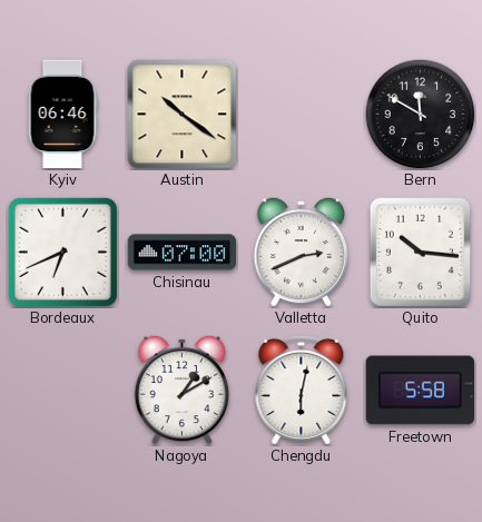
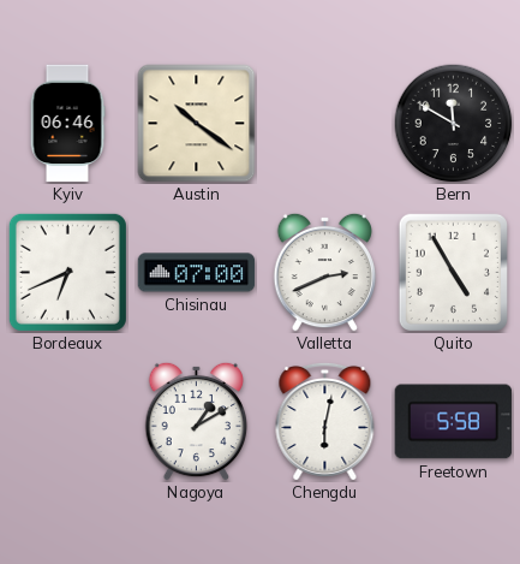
Quito: 10:16 -> 4:55 (453, 272)
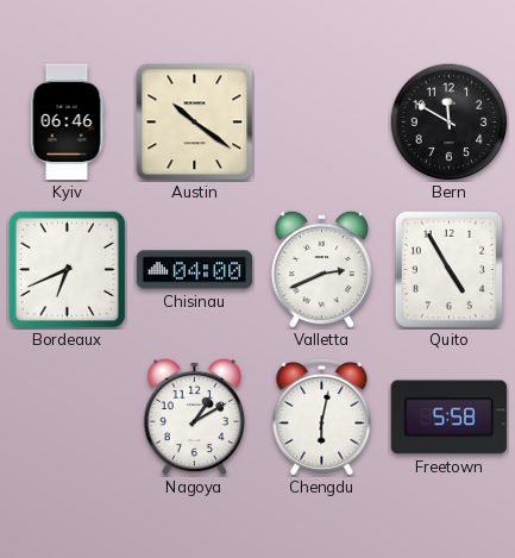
Chisinau: 07:00 -> 04:00 (195, 270)
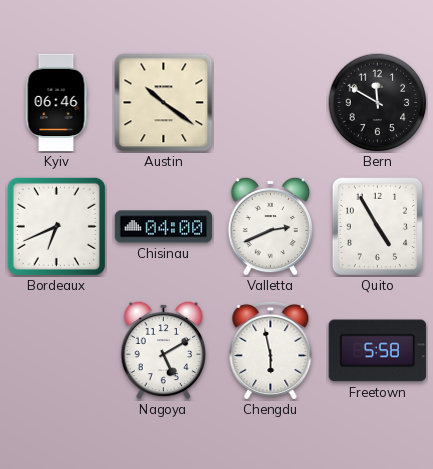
Nagoya: 1:10 -> 5:10 (164, 350)
Chengdu: 6:02 -> 5:58 (271, 350)
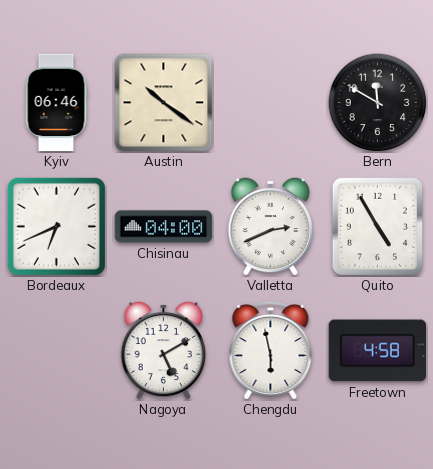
Freetown: 5:58 -> 4:58 (378, 351)
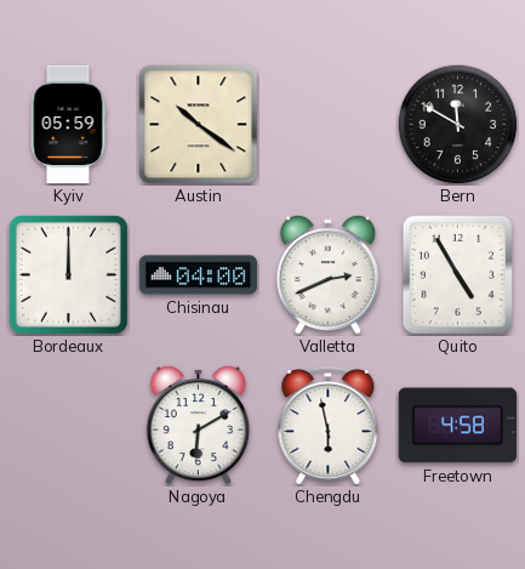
Kyiv: 06:46 -> 05:59 (68, 125)
Bordeaux: 6:41 -> 12:00 (68, 274)
Nagoya: 5:10 -> 6:10 (199, 425)
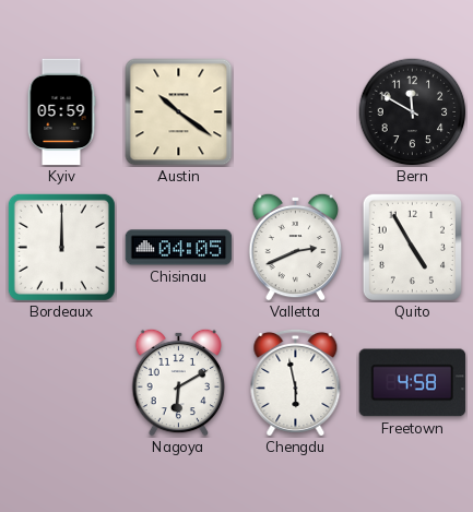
Chisinau: 04:00 -> 04:05 (179, 248)
